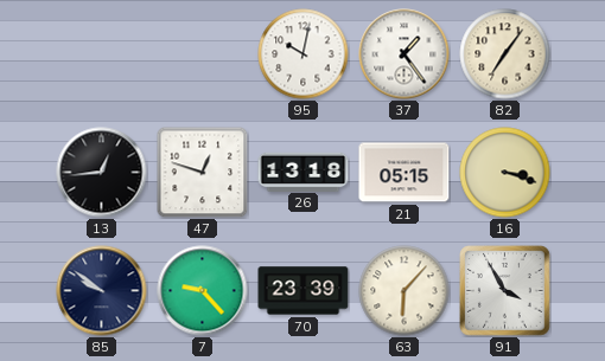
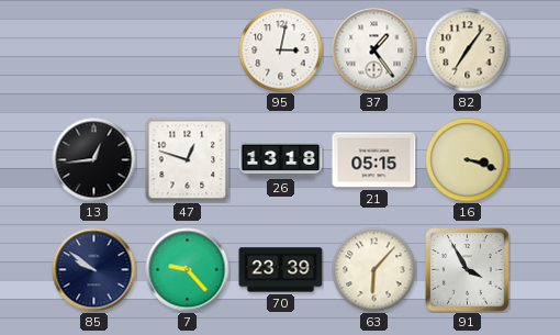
95: 10:02 -> 3:02 (281, 51)
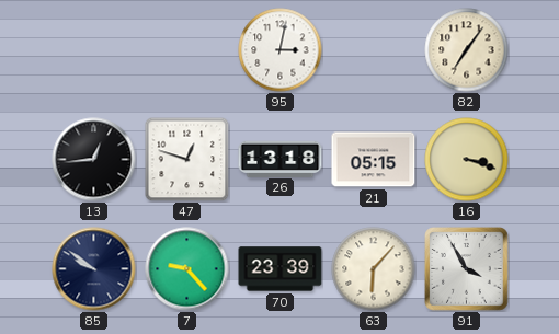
37: 1:24 -> none (374, 51)
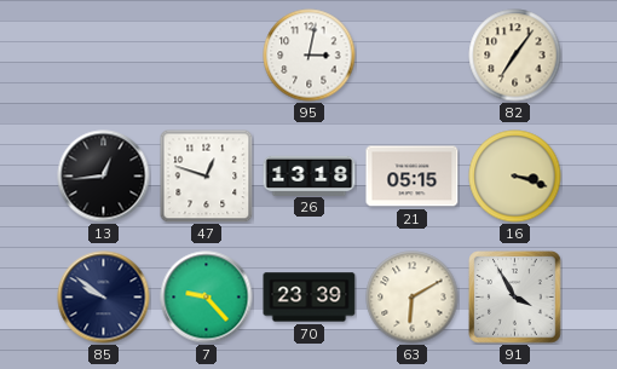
63: 6:07 -> 6:10 (413, 298)
